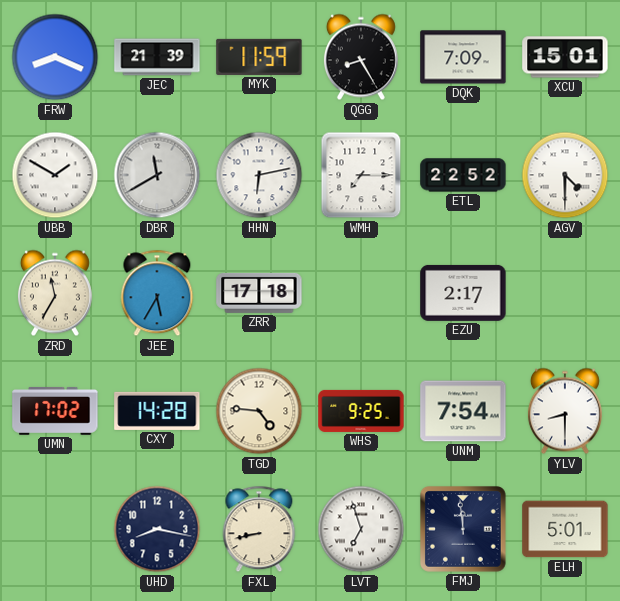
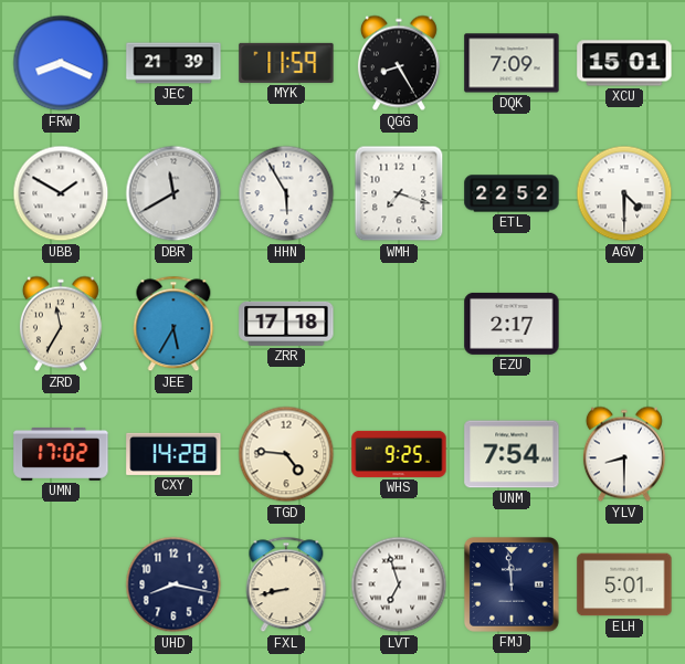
HHN: 6:13 -> 5:55 (286, 193)
WMH: 7:15 -> 7:18 (399, 193)
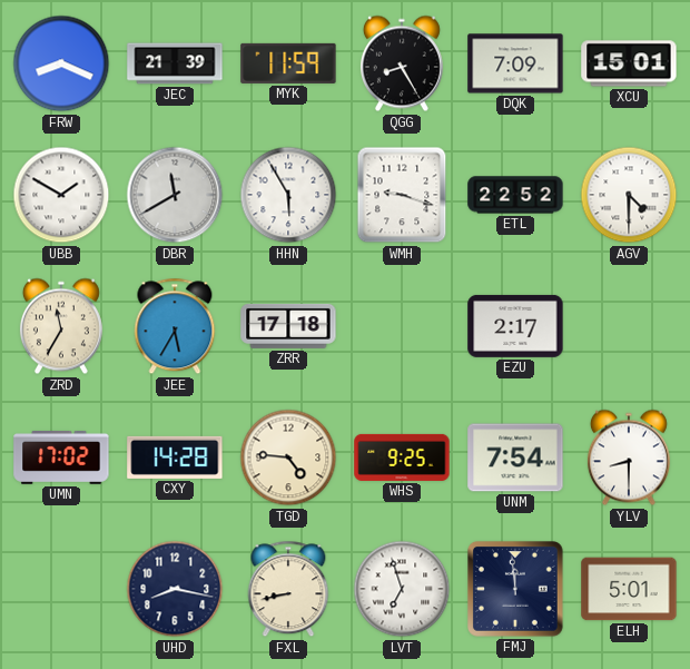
WMH: 7:18 -> 9:18 (402, 195)
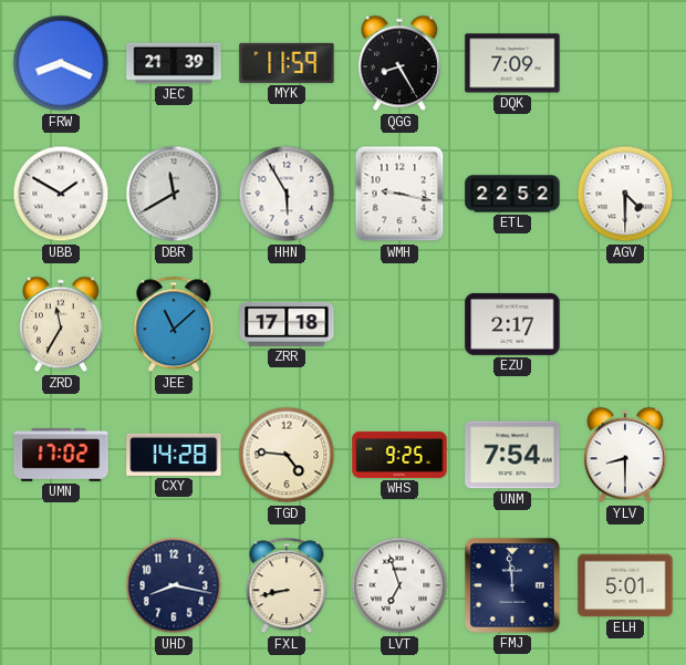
XCU: 15:01 -> none (629, 63)
WMH: 9:18 -> 9:17 (399, 194)
JEE: 5:35 -> 11:08 (174, 324)
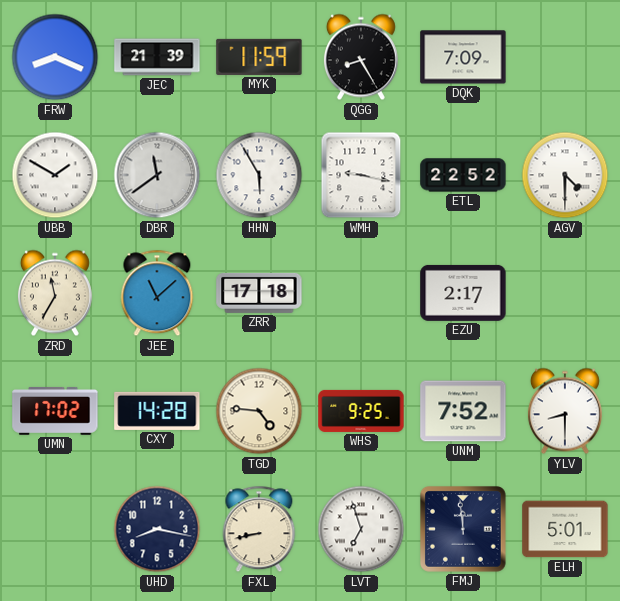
DBR: 11:40 -> 11:39 (157, 175)
UNM: 7:54 -> 7:52 (463, 411)
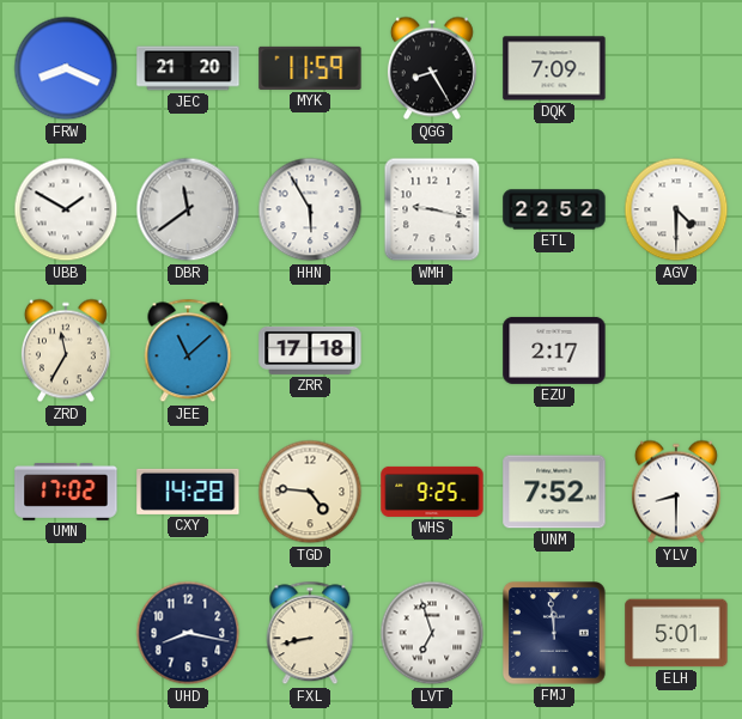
JEC: 21:39 -> 21:20 (188, 68)
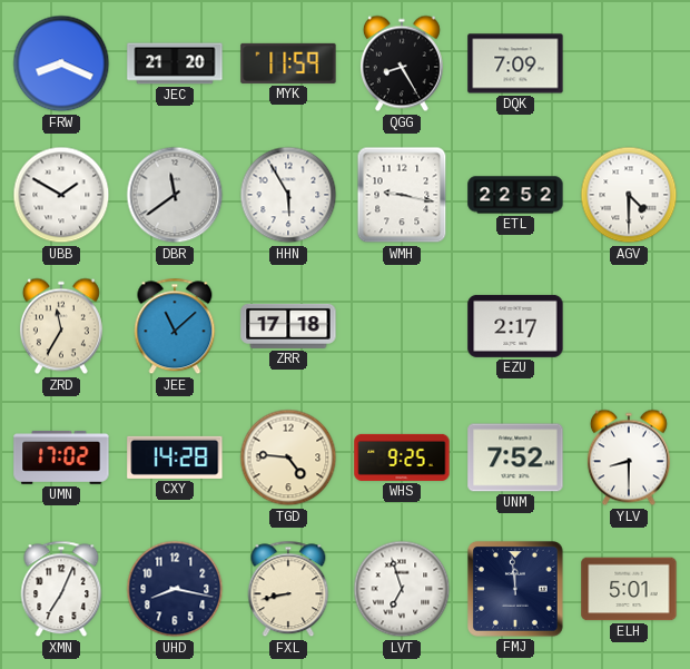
XMN: none -> 7:04 (61, 589)
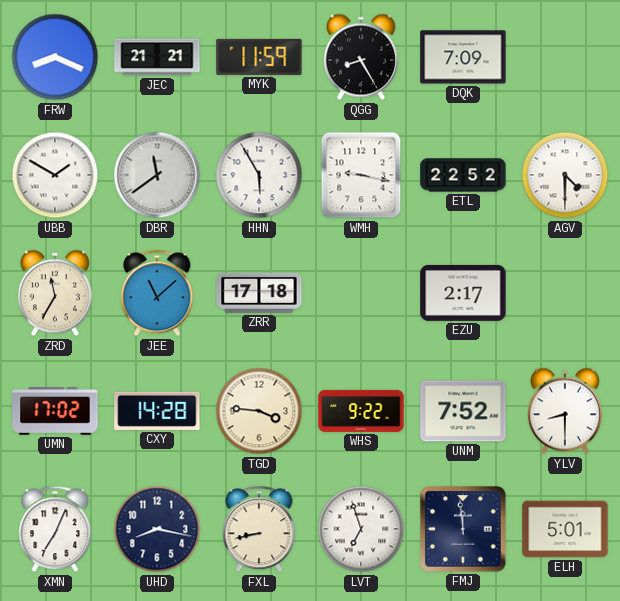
JEC: 21:20 -> 21:21 (157, 57)
TGD: 4:46 -> 3:46 (259, 411)
WHS: 9:25 -> 9:22 (361, 411)
